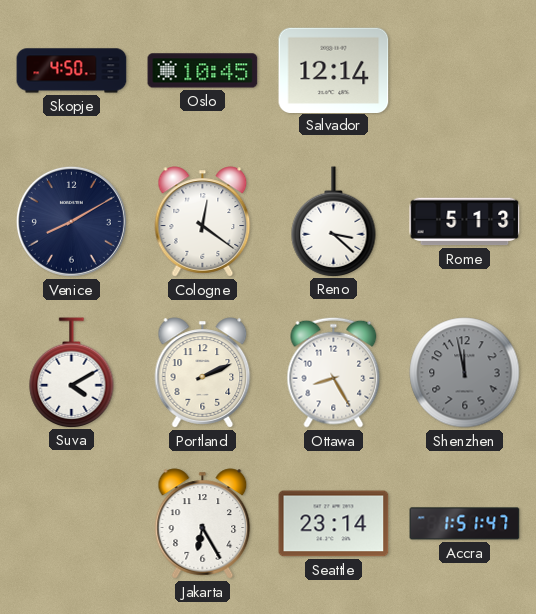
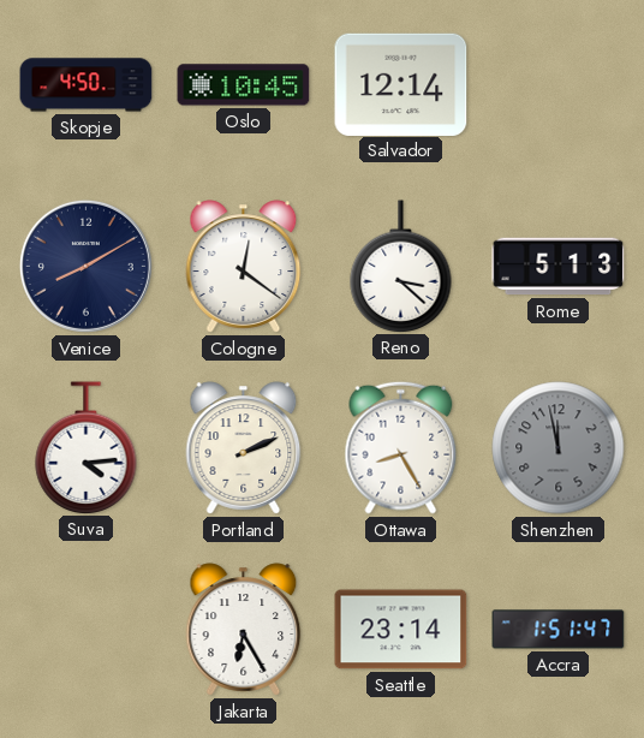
Suva: 4:10 -> 4:14 (87, 447)
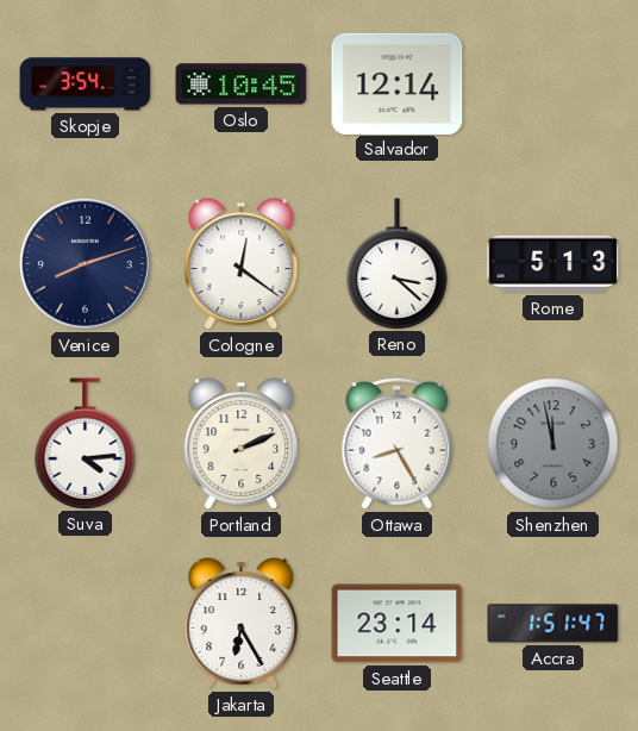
Skopje: 4:50 -> 3:54 (86, 85)
Venice: 8:10 -> 8:12 (85, 263)
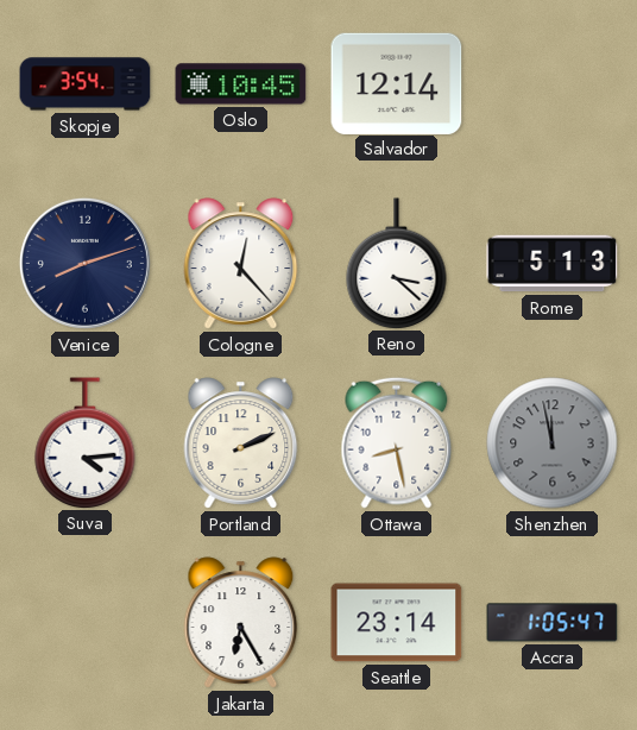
Cologne: 12:21 -> 12:23 (241, 264)
Ottawa: 8:25 -> 8:28 (397, 442)
Accra: 1:51 -> 1:05 (553, 623)
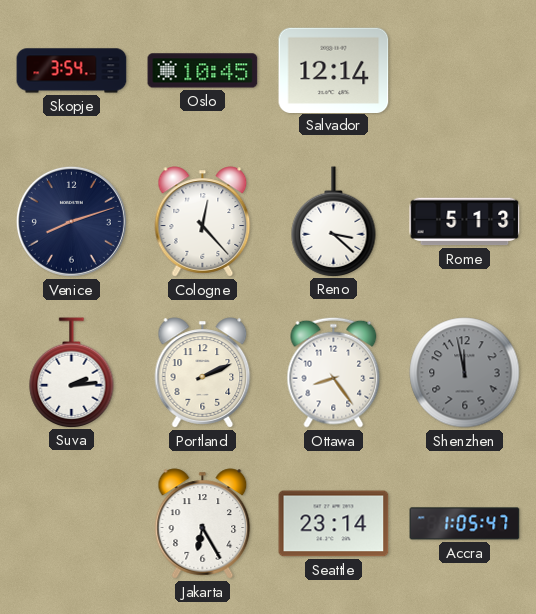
Suva: 4:14 -> 2:14 (72, 372)
Ottawa: 8:28 -> 8:24 (334, 372)
